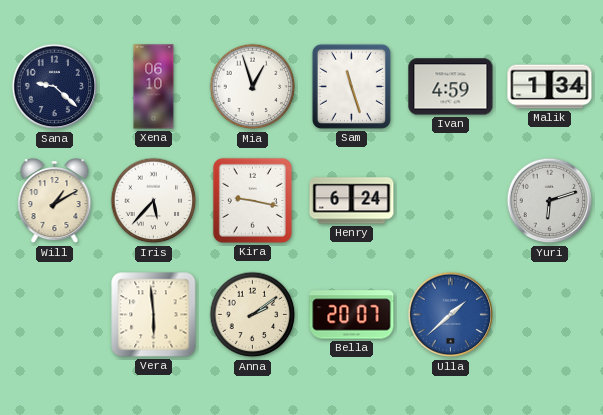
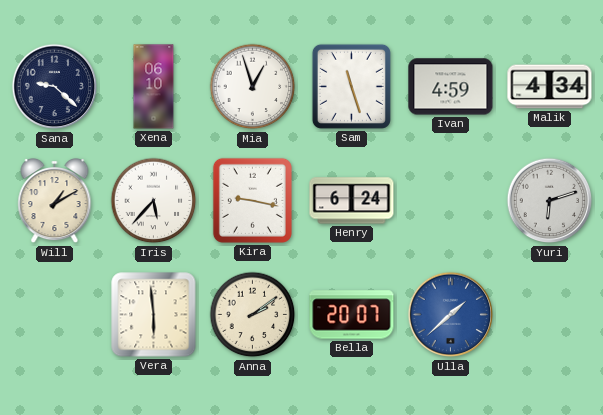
Malik: 1:34 -> 4:34 (550, 87)
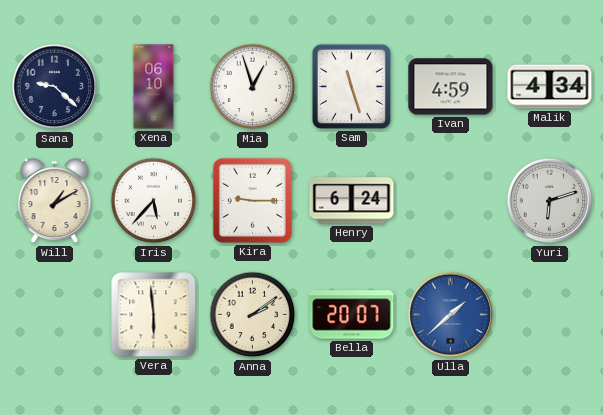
Kira: 9:17 -> 9:15 (252, 200)
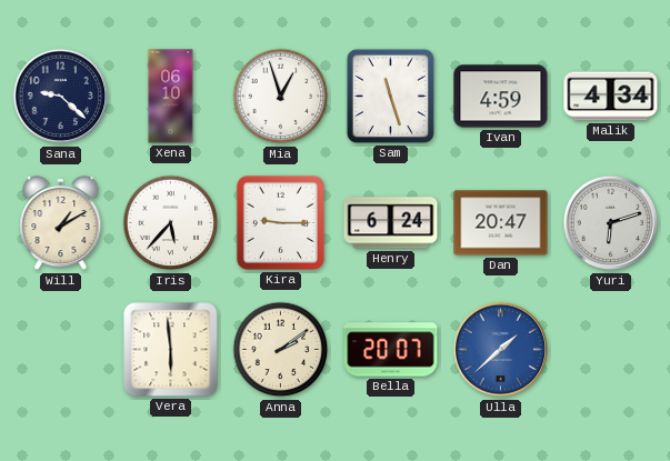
Dan: none -> 20:47 (501, 223)
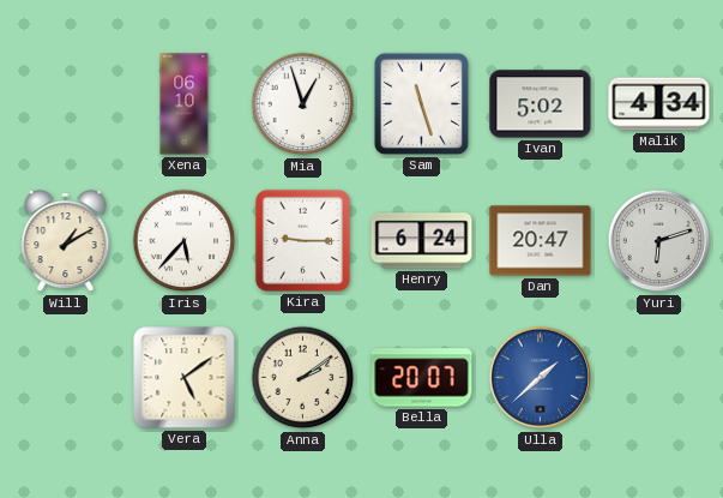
Sana: 9:22 -> none (61, 97)
Ivan: 4:59 -> 5:02 (541, 104)
Vera: 5:59 -> 5:09 (185, 378)
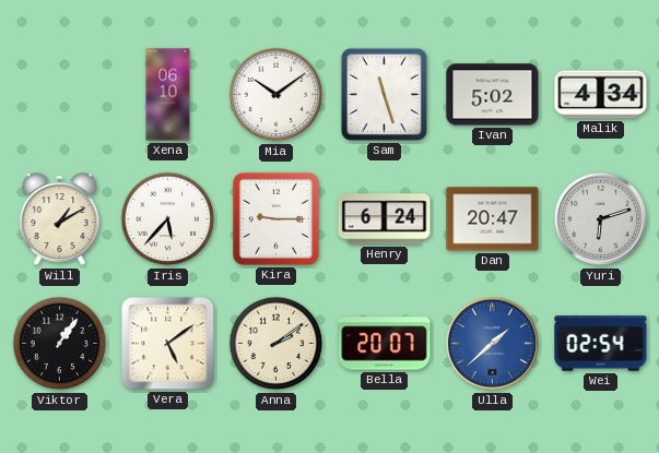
Mia: 12:57 -> 10:09 (276, 95)
Viktor: none -> 1:06 (60, 344)
Wei: none -> 02:54 (601, 344)
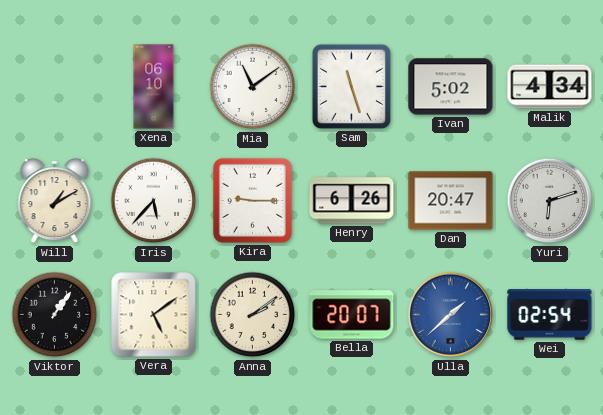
Mia: 10:09 -> 11:09 (253, 87)
Henry: 6:24 -> 6:26 (352, 201)
